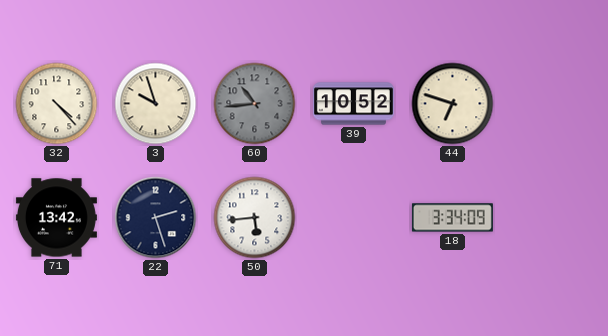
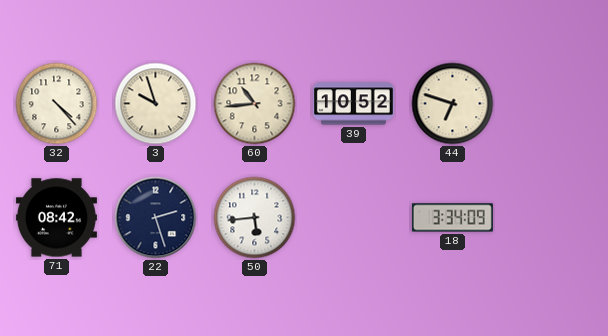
60 dial: grey -> cream (255, 104)
71: 13:42 -> 08:42 (56, 218)
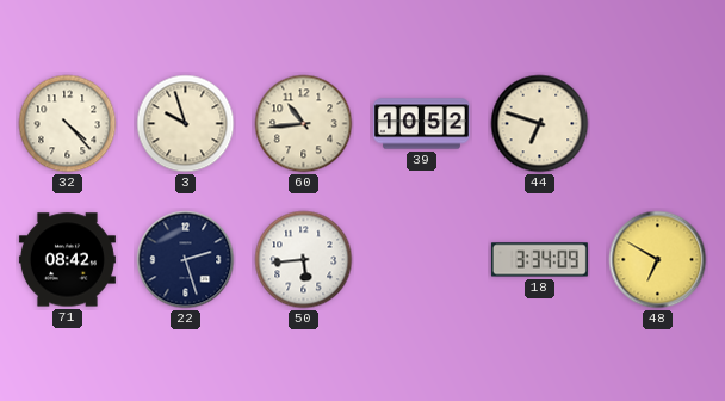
48: none -> 6:50 (658, 260)
